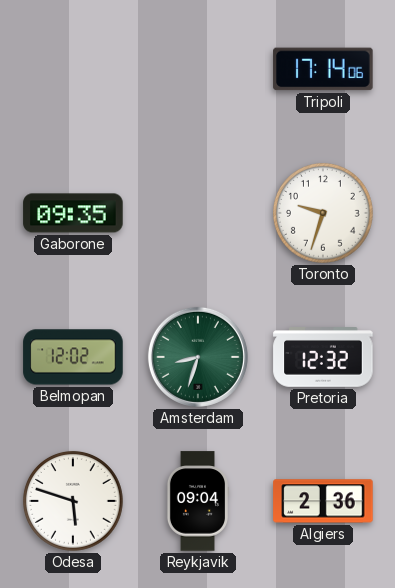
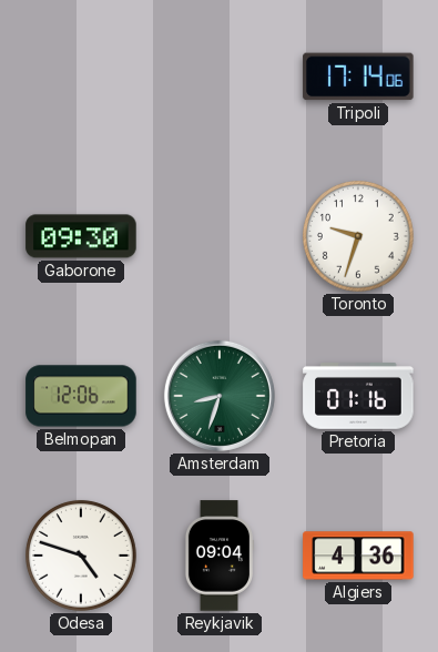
Gaborone: 09:35 -> 09:30 (81, 236)
Belmopan: 12:02 -> 12:06 (81, 396)
Pretoria: 12:32 -> 01:16 (358, 397)
Odesa: 5:48 -> 4:48 (82, 556)
Algiers: 2:36 -> 4:36 (358, 556)
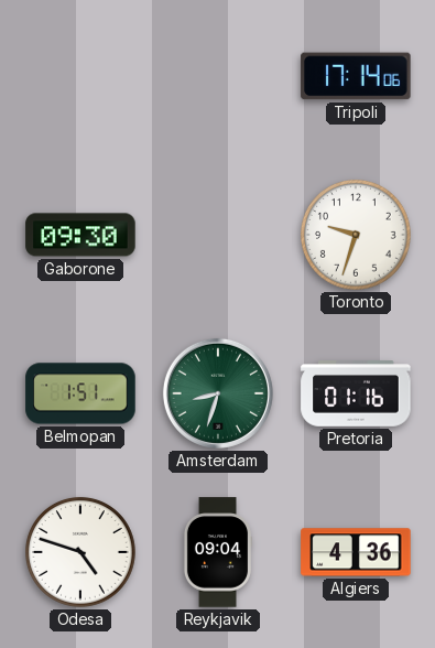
Belmopan: 12:06 -> 1:51 (80, 393)
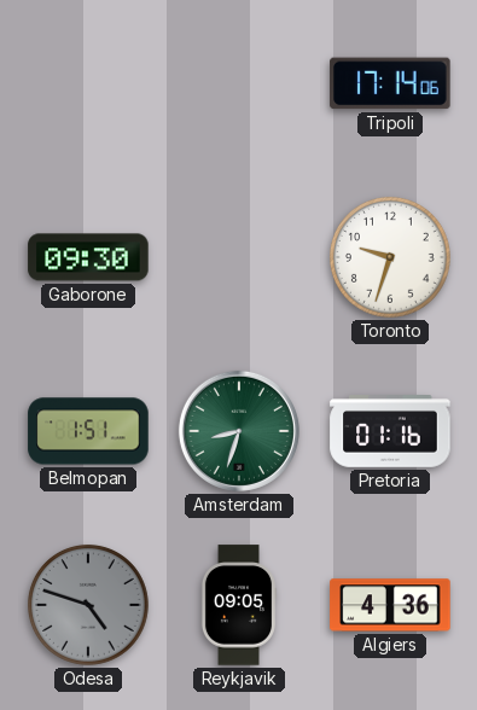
Odesa dial: white -> grey (89, 605)
Reykjavik: 09:04 -> 09:05 (239, 605)
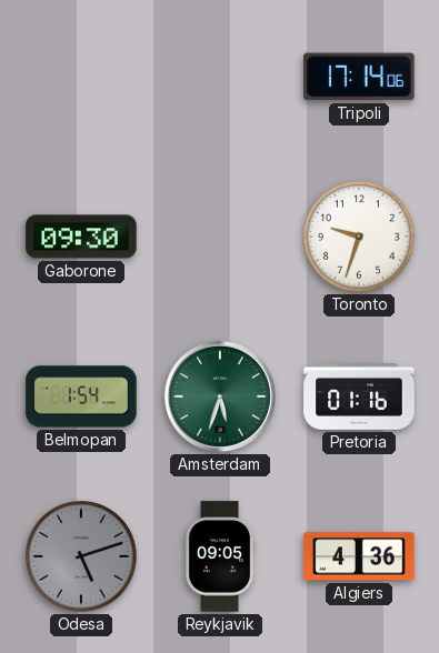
Belmopan: 1:51 -> 1:54 (81, 396)
Amsterdam: 8:33 -> 5:33 (220, 396)
Odesa: 4:48 -> 5:12 (82, 556)
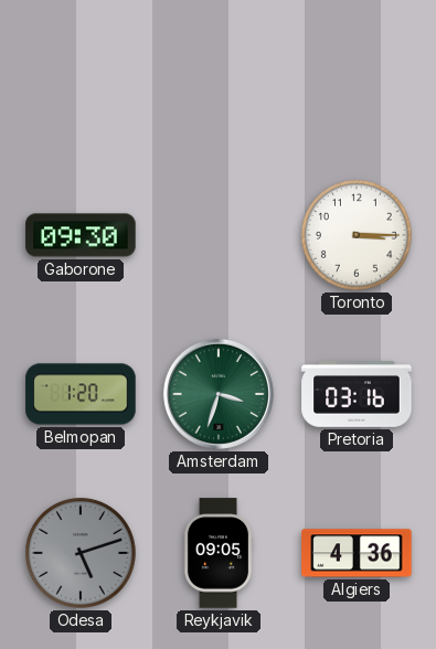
Tripoli: 17:14 -> none (359, 77)
Toronto: 9:33 -> 3:15 (358, 235)
Belmopan: 1:54 -> 1:20 (81, 394)
Amsterdam: 5:33 -> 3:33 (219, 394)
Pretoria: 01:16 -> 03:16 (357, 395)
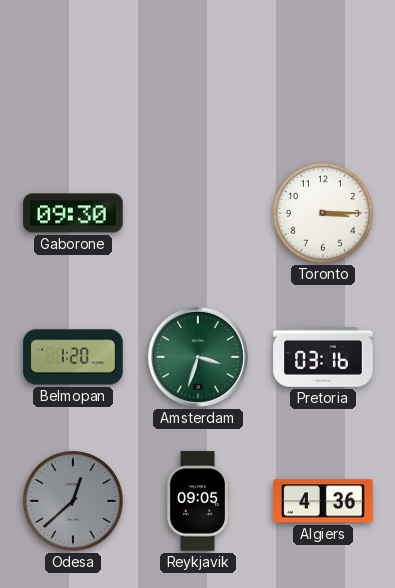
Odesa: 5:12 -> 12:38 (74, 501)
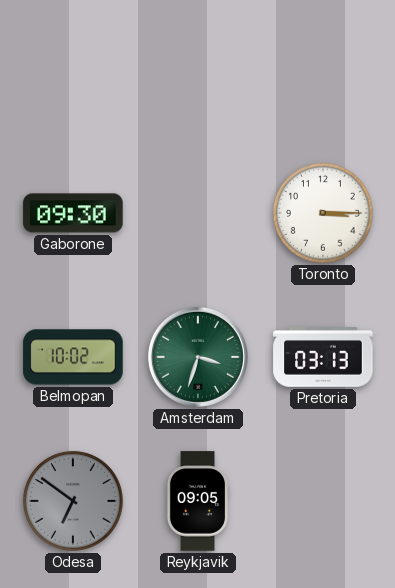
Belmopan: 1:20 -> 10:02 (73, 357)
Pretoria: 03:16 -> 03:13 (323, 358)
Odesa: 12:38 -> 6:51 (74, 501)
Algiers: 4:36 -> none (323, 501)
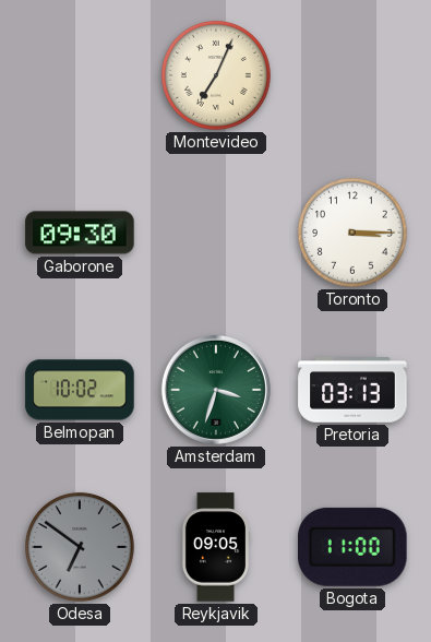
Montevideo: none -> 7:04 (217, 75)
Bogota: none -> 11:00 (354, 547)
